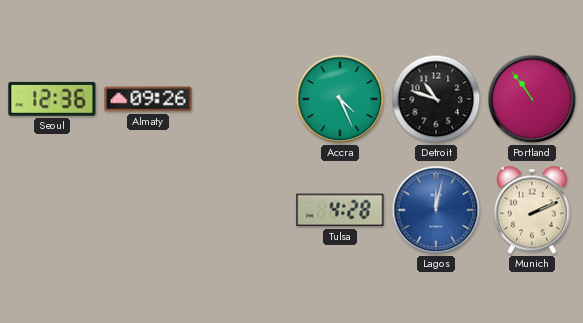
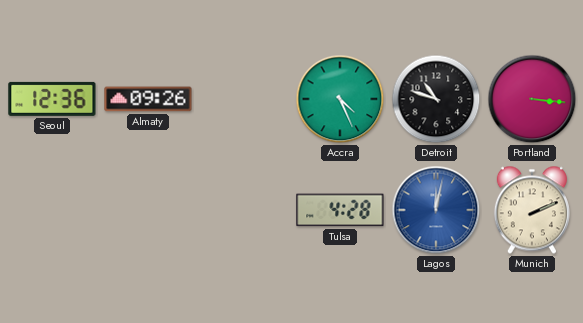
Portland: 10:54 -> 3:16 (532, 99)
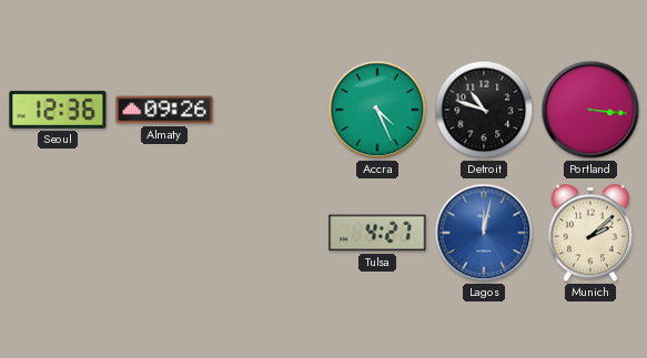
Tulsa: 4:28 -> 4:27 (377, 233)
Munich: 2:11 -> 2:08 (590, 233)
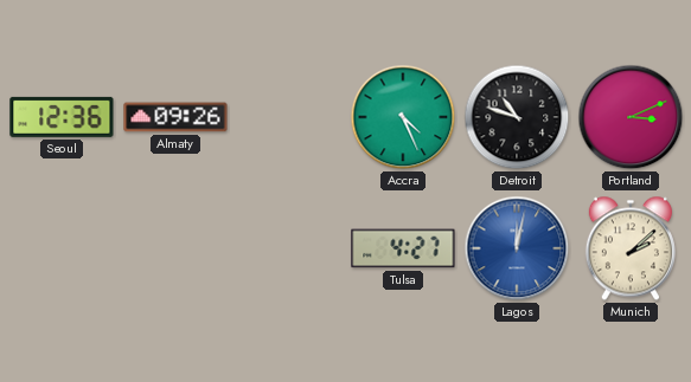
Portland: 3:16 -> 3:11 (631, 117)
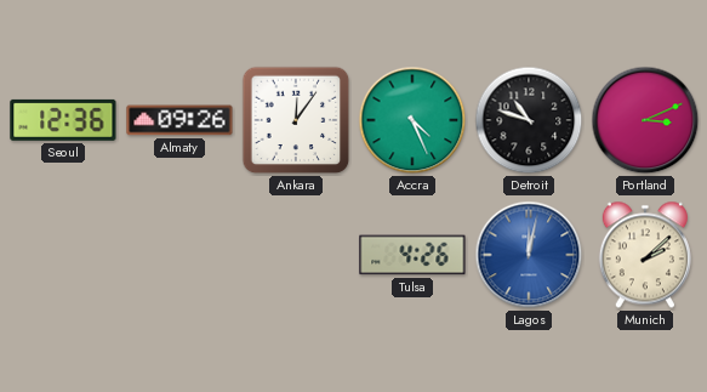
Ankara: none -> 12:06 (296, 120)
Tulsa: 4:27 -> 4:26 (412, 255)
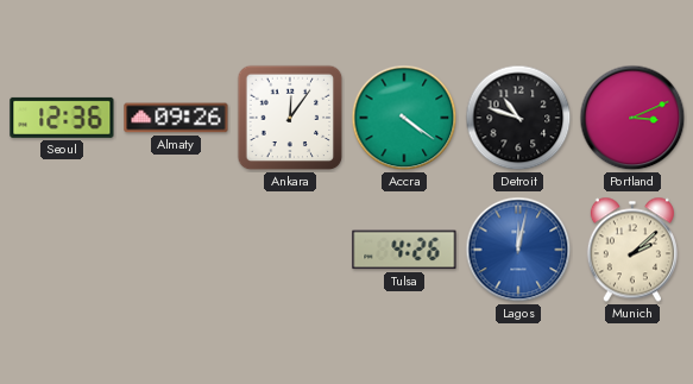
Accra: 4:26 -> 4:21 (404, 118)
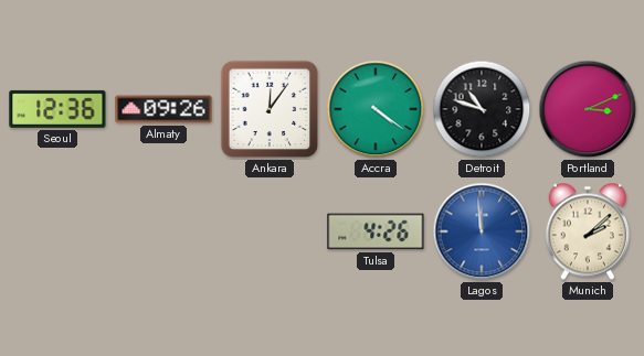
Lagos: 12:02 -> 11:59 (482, 231)
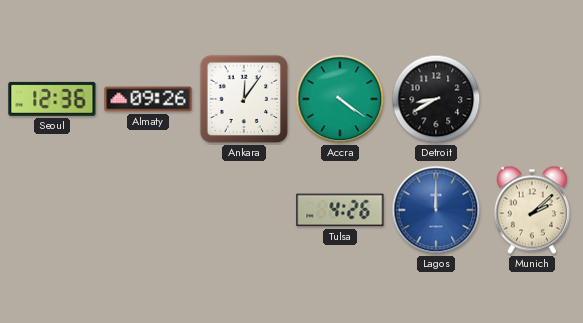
Detroit: 10:48 -> 8:40 (436, 99)
Portland: 3:11 -> none (588, 109)
Lagos: 11:59 -> 12:00 (436, 210)
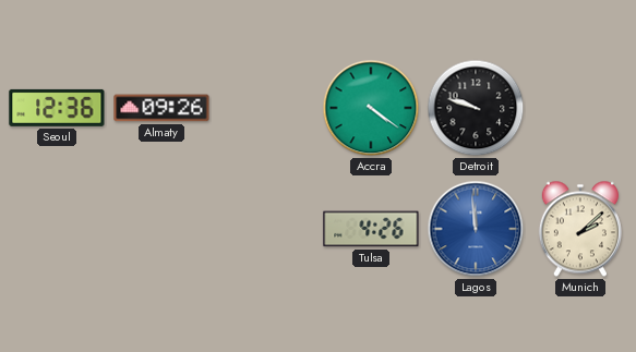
Ankara: 12:06 -> none (244, 99)
Detroit: 8:40 -> 9:48 (476, 108)
Lagos: 12:00 -> 11:59 (476, 229)
